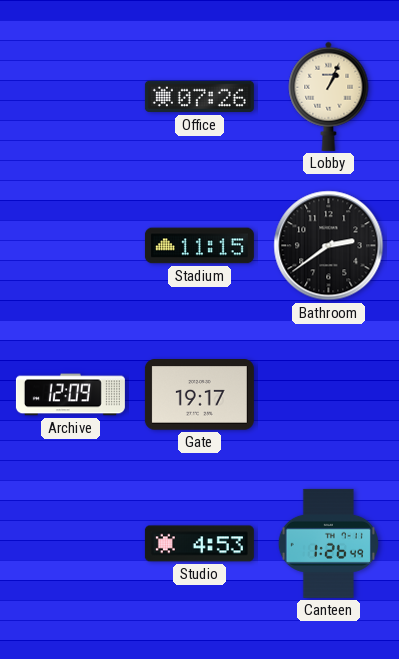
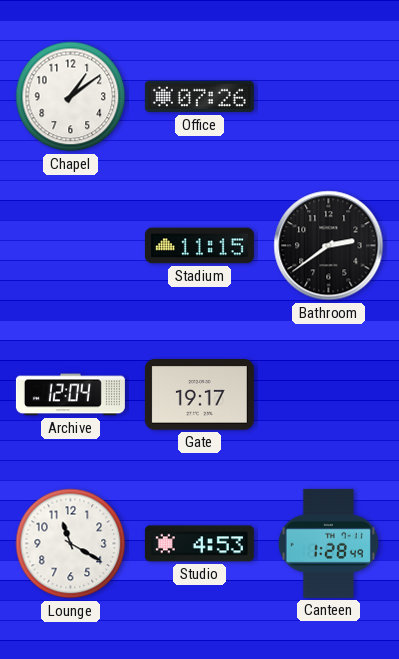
Chapel: none -> 1:09 (71, 97)
Lobby: 1:04 -> none (329, 96)
Archive: 12:09 -> 12:04 (70, 395)
Lounge: none -> 11:20 (71, 544)
Canteen: 1:26 -> 1:28 (328, 543)
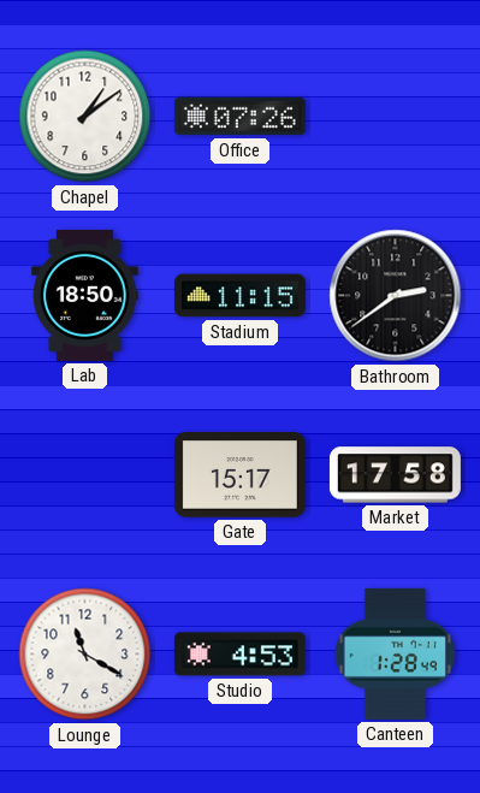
Lab: none -> 18:50 (85, 295)
Archive: 12:04 -> none (70, 395)
Gate: 19:17 -> 15:17 (239, 475)
Market: none -> 17:58 (395, 475)
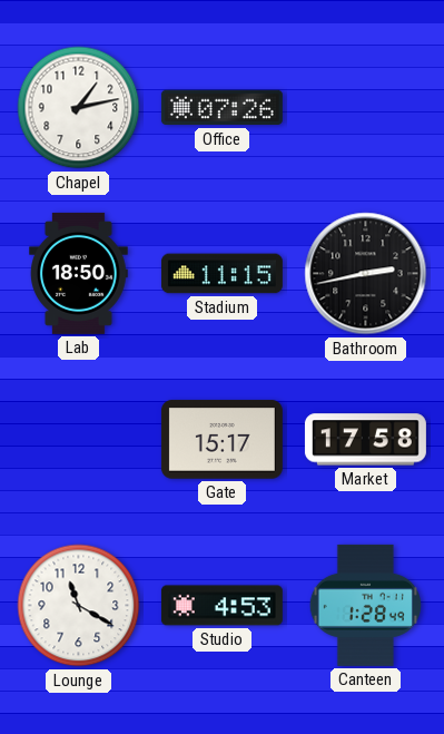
Chapel: 1:09 -> 1:13 (79, 108)
Bathroom: 2:39 -> 2:43 (366, 274)
